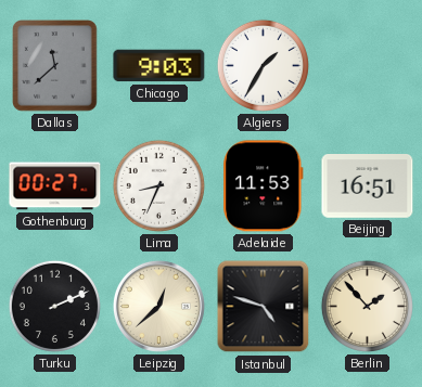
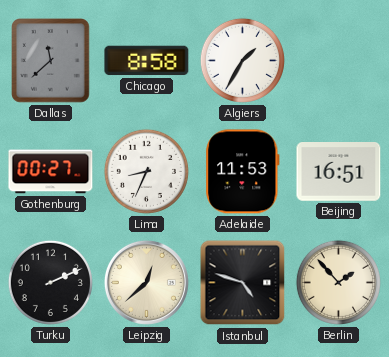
Chicago: 9:03 -> 8:58 (147, 61)
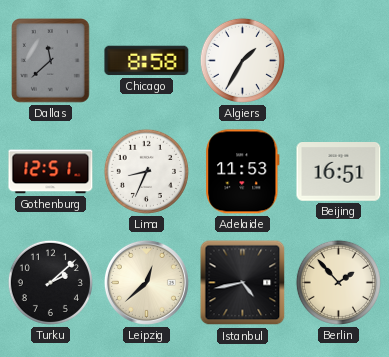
Gothenburg: 00:27 -> 12:51 (51, 172)
Turku: 2:11 -> 2:08 (50, 282)
Istanbul: 4:48 -> 4:43 (243, 283)
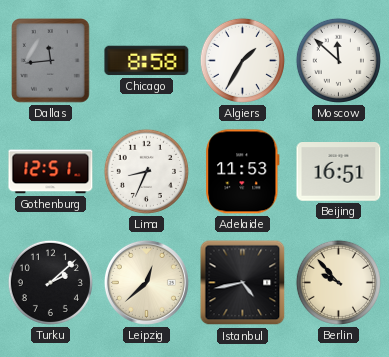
Dallas: 11:38 -> 11:44 (51, 61)
Moscow: none -> 11:52 (338, 60)
Berlin: 1:53 -> 9:53 (338, 282)
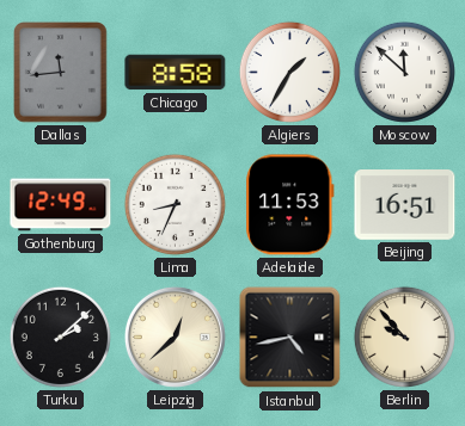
Gothenburg: 12:51 -> 12:49 (61, 205)
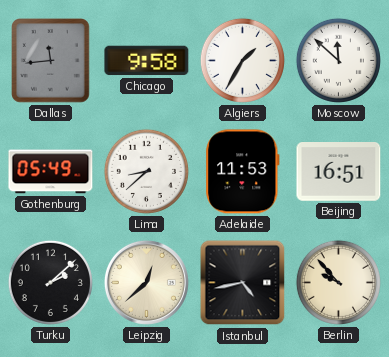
Chicago: 8:58 -> 9:58 (147, 61)
Gothenburg: 12:49 -> 05:49 (51, 172)
Lima: 8:34 -> 8:38 (146, 171)
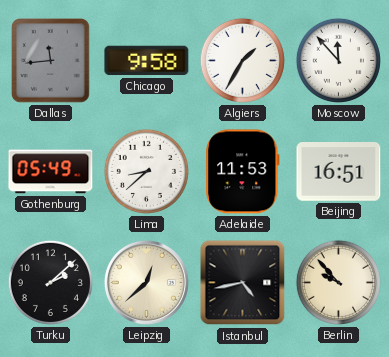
Moscow: 11:52 -> 11:53 (338, 60)
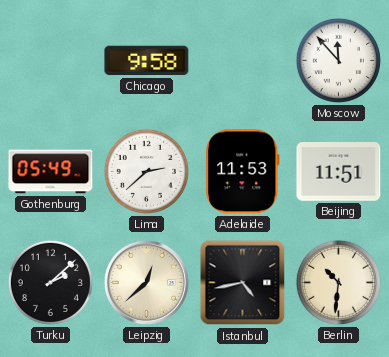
Dallas: 11:44 -> none (51, 61)
Algiers: 1:35 -> none (242, 60)
Lima: 8:38 -> 2:38 (146, 171)
Beijing: 16:51 -> 11:51 (339, 172)
Berlin: 9:53 -> 10:31 (338, 282)
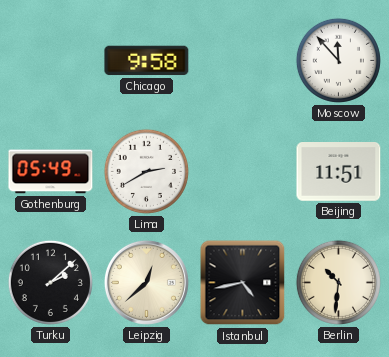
Lima: 2:38 -> 2:40 (146, 171)
Adelaide: 11:53 -> none (243, 172)
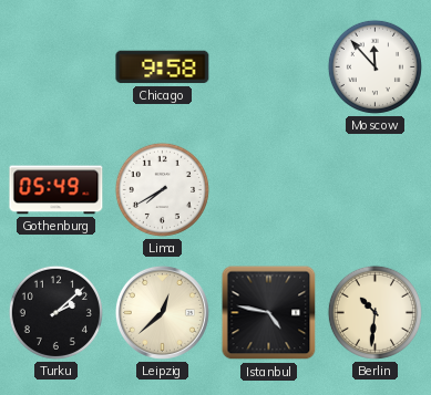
Lima: 2:40 -> 7:40 (162, 189)
Beijing: 11:51 -> none (339, 172)
Istanbul: 4:43 -> 4:47 (269, 313)
